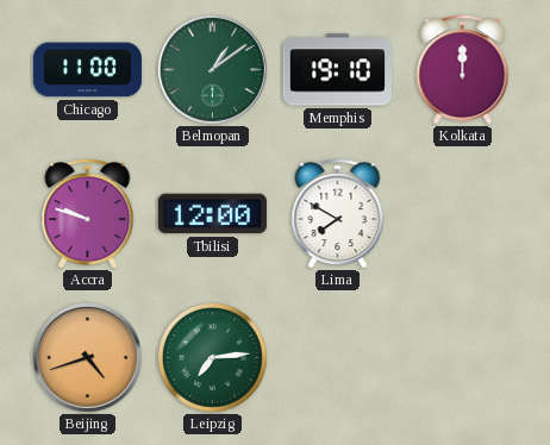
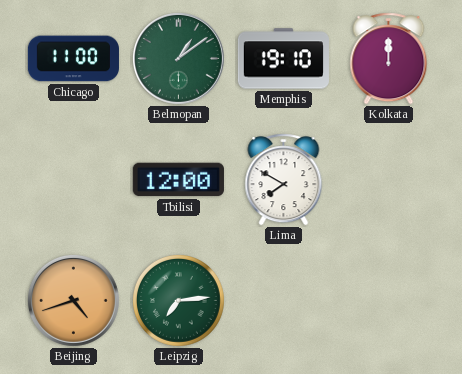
Accra: 9:48 -> none (88, 214)
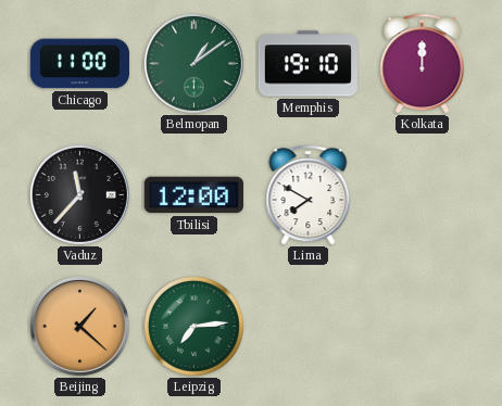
Vaduz: none -> 11:37 (79, 194)
Beijing: 4:42 -> 1:22 (79, 326)
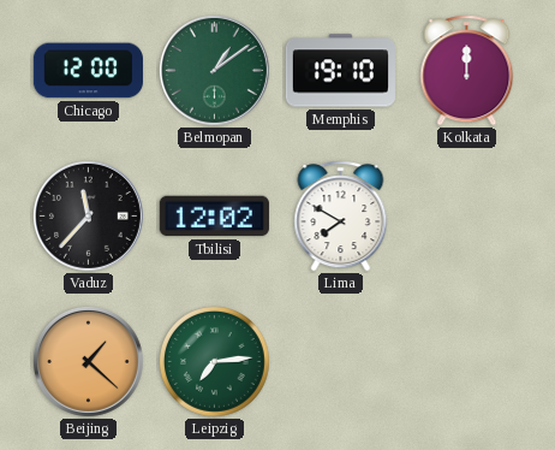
Chicago: 11:00 -> 12:00 (88, 71)
Tbilisi: 12:00 -> 12:02 (214, 217)
